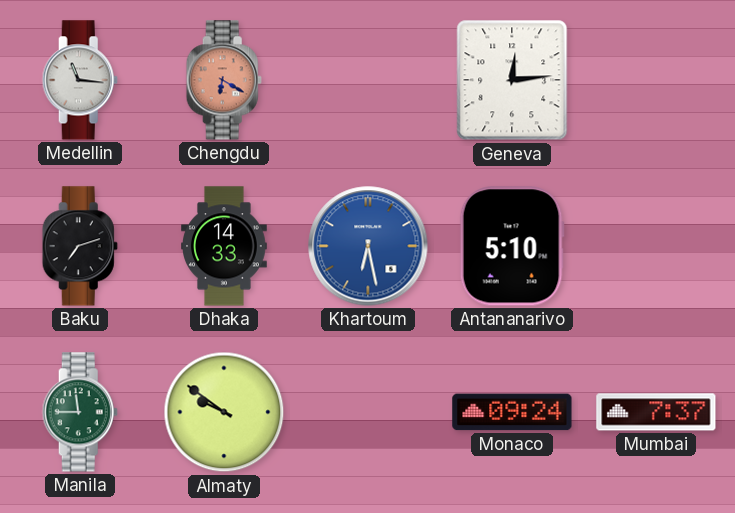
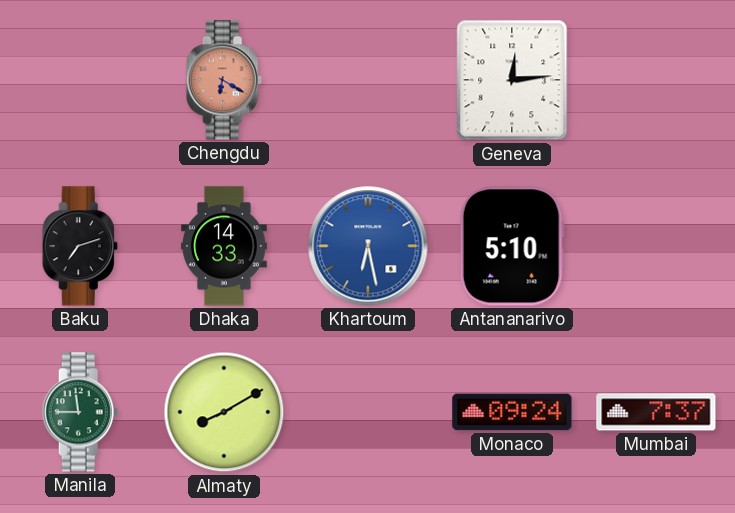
Medellin: 11:16 -> none (80, 80)
Almaty: 9:51 -> 8:10 (224, 412)
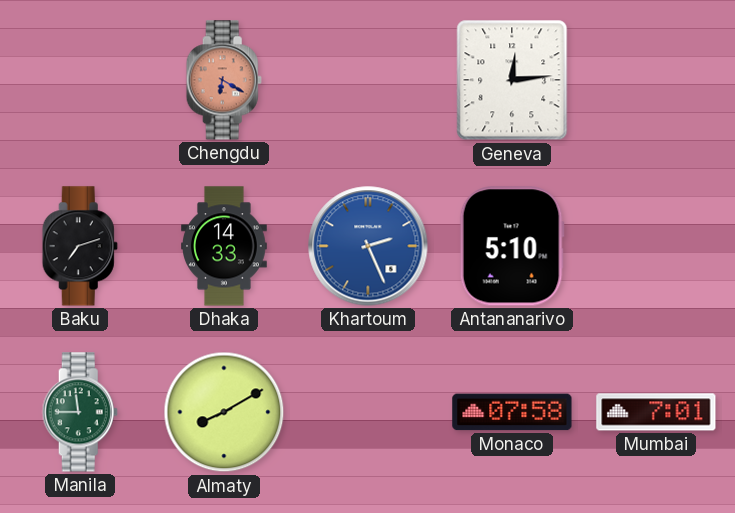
Khartoum: 6:28 -> 2:26 (368, 246)
Monaco: 09:24 -> 07:58 (512, 412)
Mumbai: 7:37 -> 7:01 (656, 412)
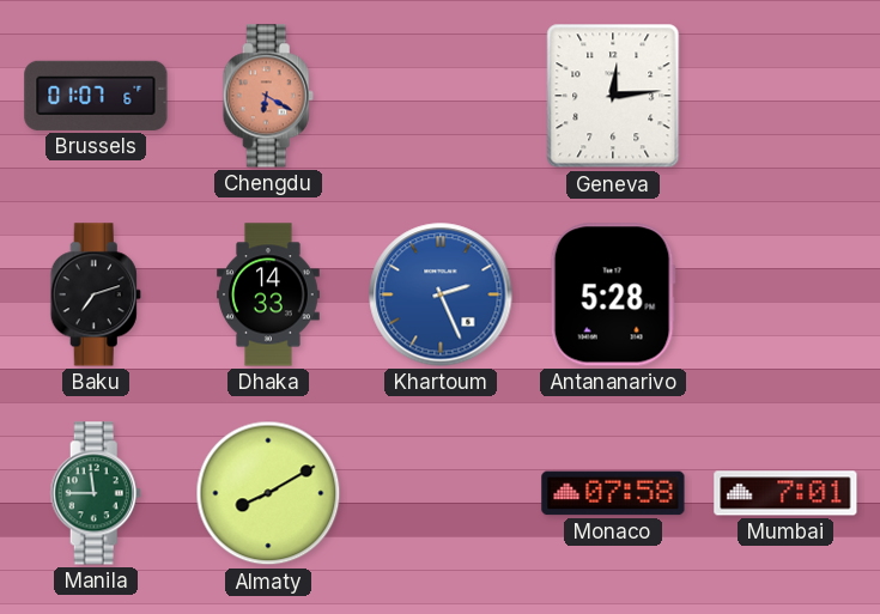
Brussels: none -> 01:07 (96, 96)
Antananarivo: 5:10 -> 5:28 (613, 294)
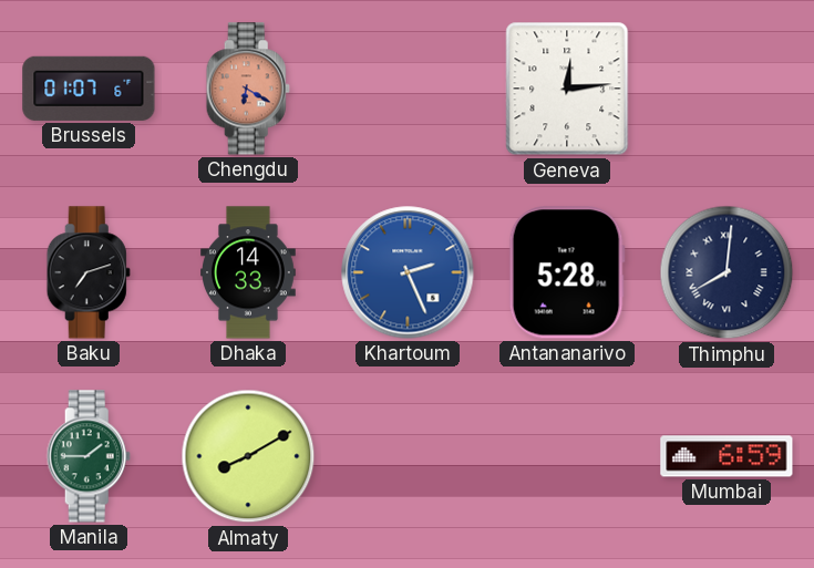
Thimphu: none -> 8:01 (727, 272)
Manila: 11:45 -> 1:45 (89, 456)
Monaco: 07:58 -> none (613, 493)
Mumbai: 7:01 -> 6:59 (727, 456)
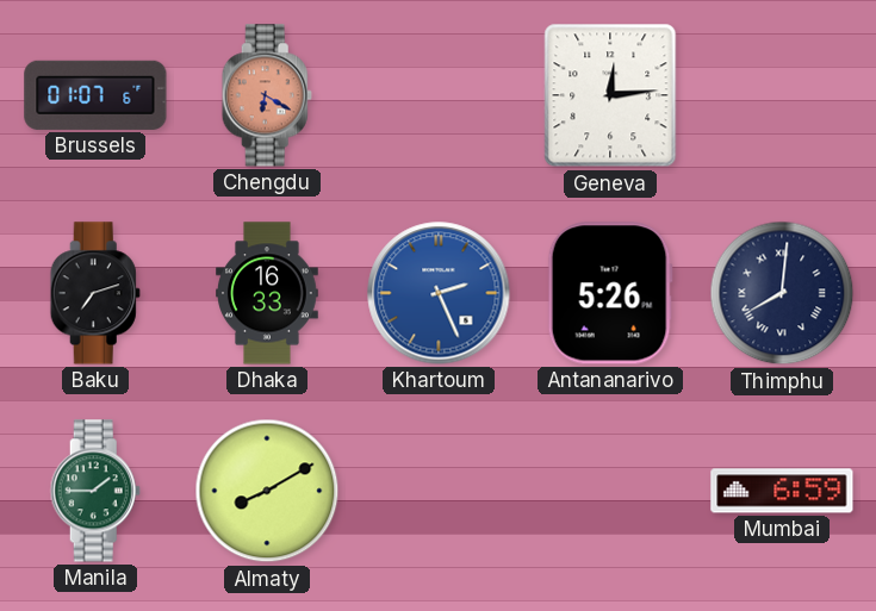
Dhaka: 14:33 -> 16:33 (268, 293)
Antananarivo: 5:28 -> 5:26 (610, 293)
